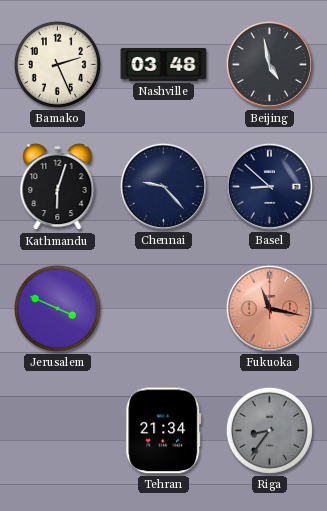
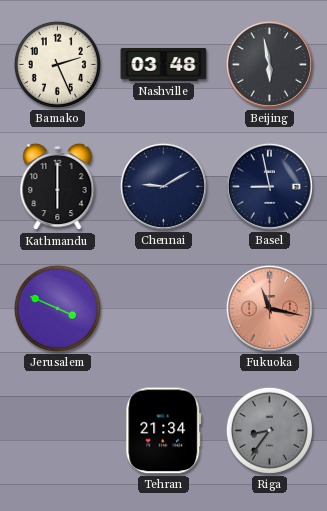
Beijing: 4:58 -> 5:58 (269, 64)
Kathmandu: 6:03 -> 6:00 (58, 187)
Chennai: 9:23 -> 9:10 (163, 186)
Basel: 8:52 -> 8:58 (269, 186)
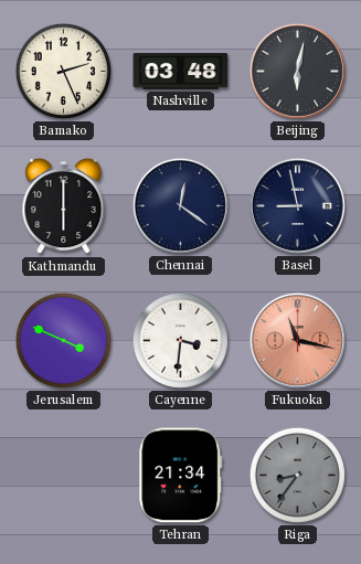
Beijing: 5:58 -> 6:02 (297, 71)
Chennai: 9:10 -> 12:21 (180, 205)
Cayenne: none -> 3:31 (180, 340)
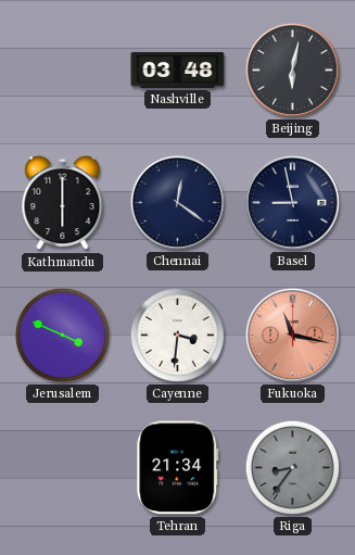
Bamako: 2:26 -> none (63, 71)
